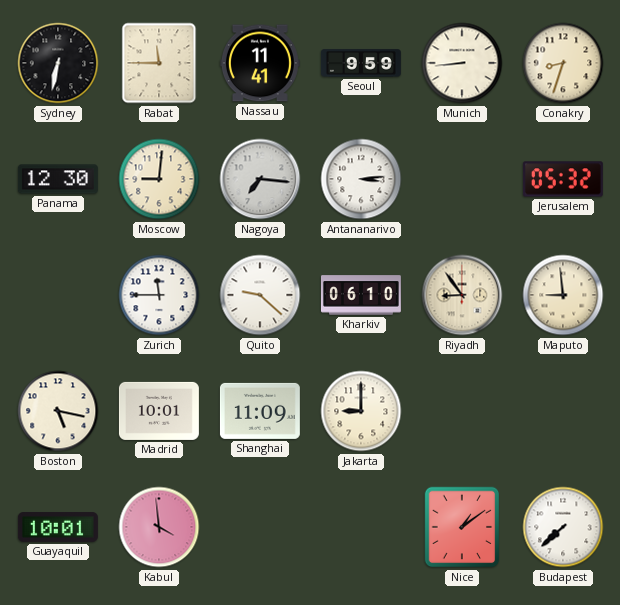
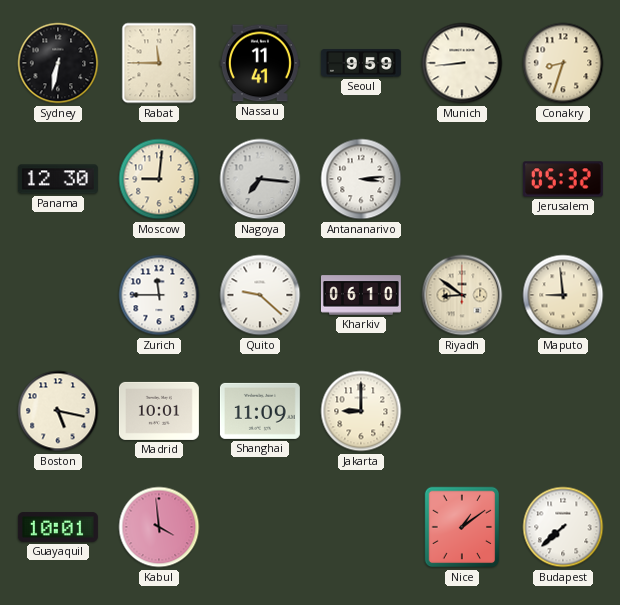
Riyadh: 8:54 -> 8:51 (462, 295)
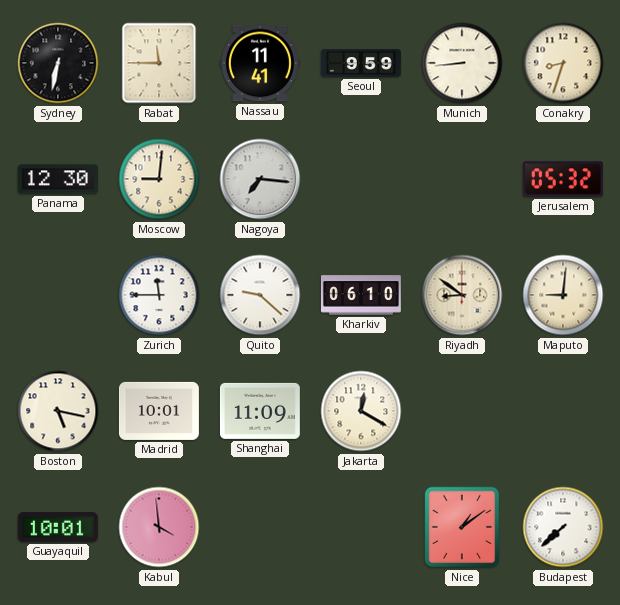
Antananarivo: 3:14 -> none (361, 179)
Maputo: 8:59 -> 9:01 (563, 295)
Jakarta: 9:00 -> 12:20 (361, 411)
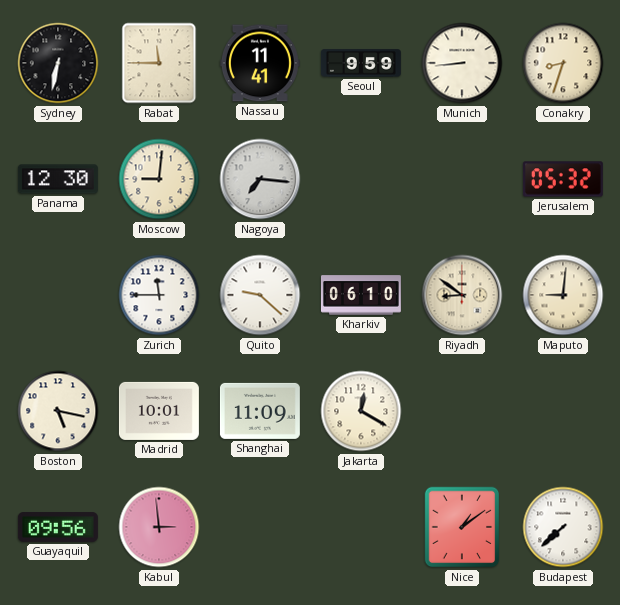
Guayaquil: 10:01 -> 09:56 (58, 527)
Kabul: 3:59 -> 2:59 (159, 527)
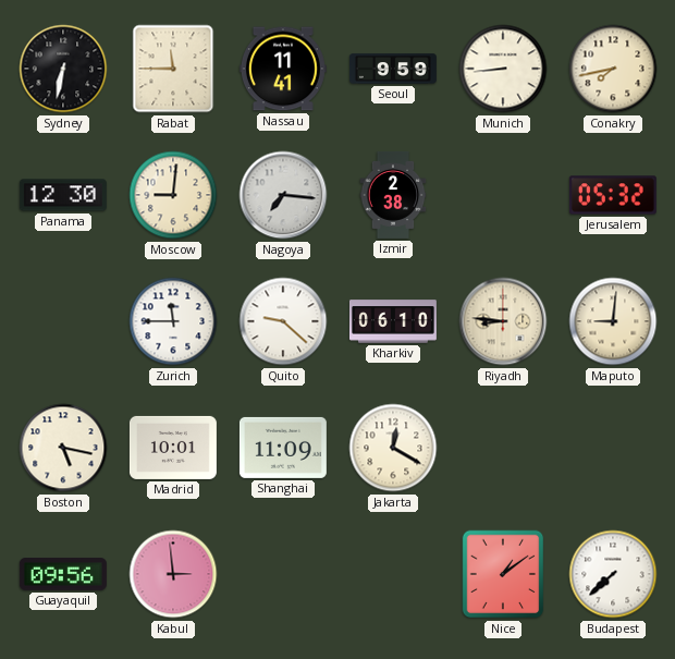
Conakry: 8:33 -> 7:43 (613, 69)
Izmir: none -> 2:38 (393, 195)
Riyadh: 8:51 -> 8:46 (503, 321)
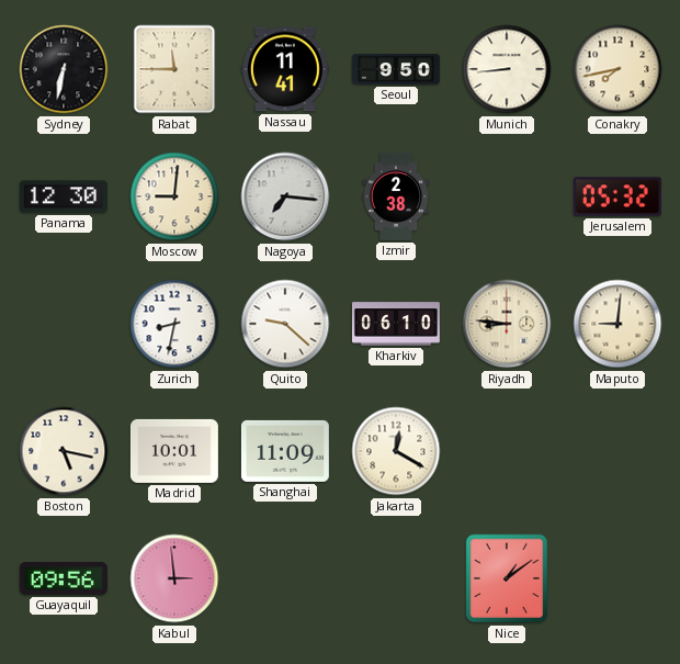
Seoul: 9:59 -> 9:50 (396, 69)
Zurich: 11:45 -> 8:32 (174, 324)
Budapest: 7:38 -> none (613, 574)
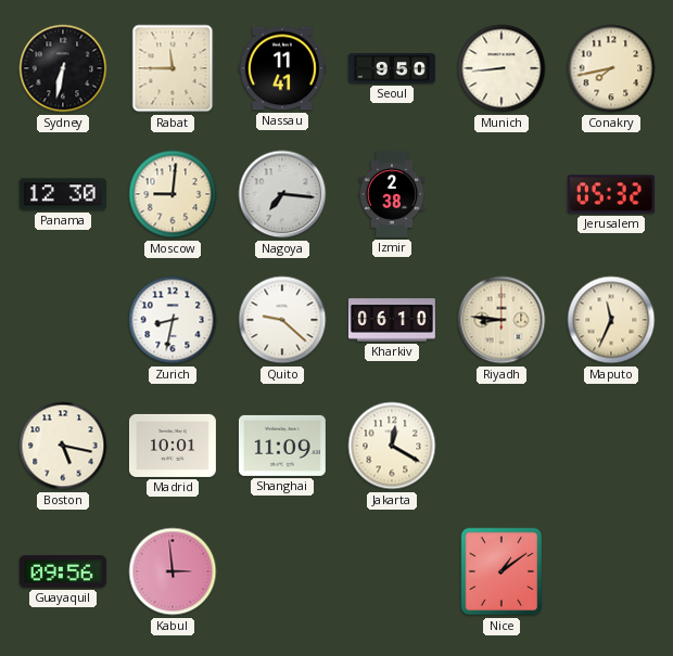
Maputo: 9:01 -> 11:34 (611, 320)
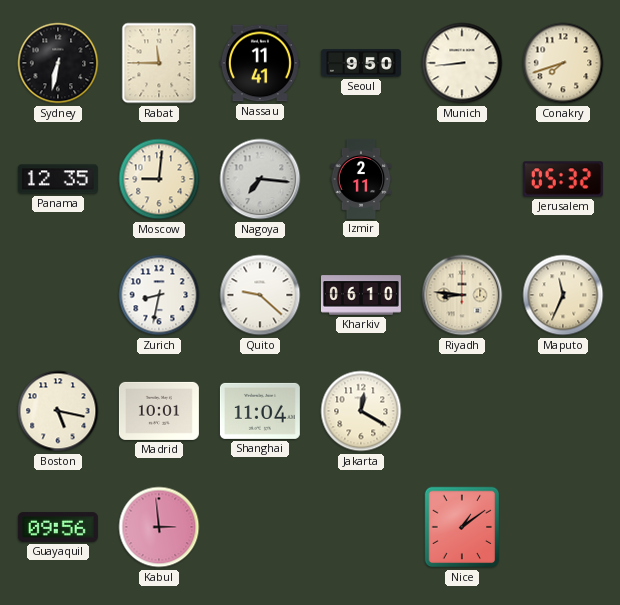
Conakry: 7:43 -> 7:42 (563, 63)
Panama: 12:30 -> 12:35 (58, 179)
Izmir: 2:38 -> 2:11 (361, 179)
Shanghai: 11:09 -> 11:04 (260, 411)
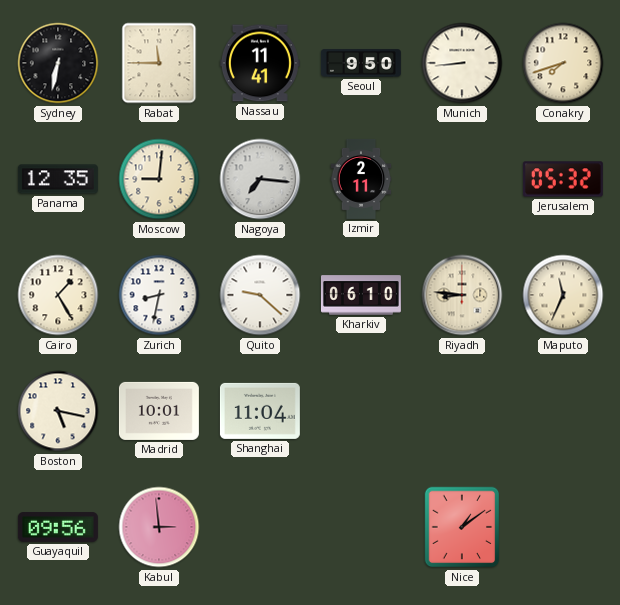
Cairo: none -> 1:25 (58, 295)
Jakarta: 12:20 -> none (361, 411)
